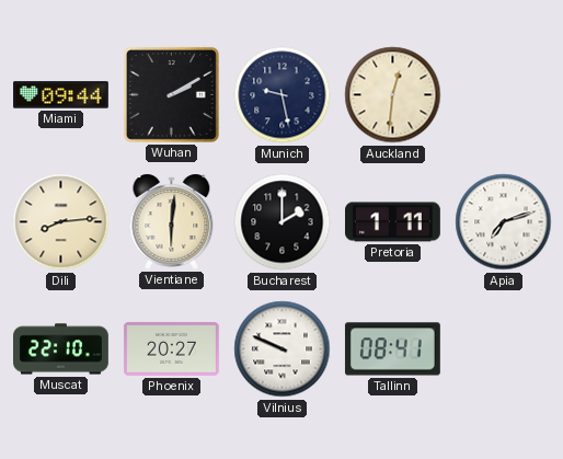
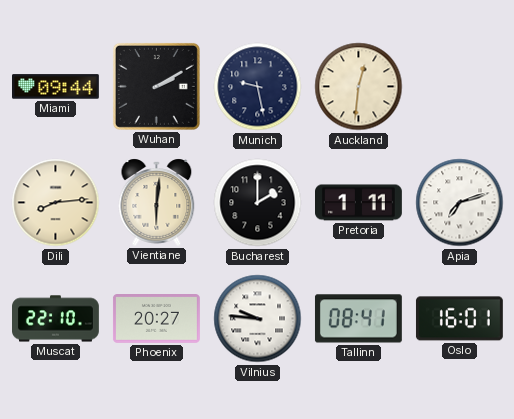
Vilnius: 9:49 -> 9:46 (258, 319)
Oslo: none -> 16:01 (459, 319)
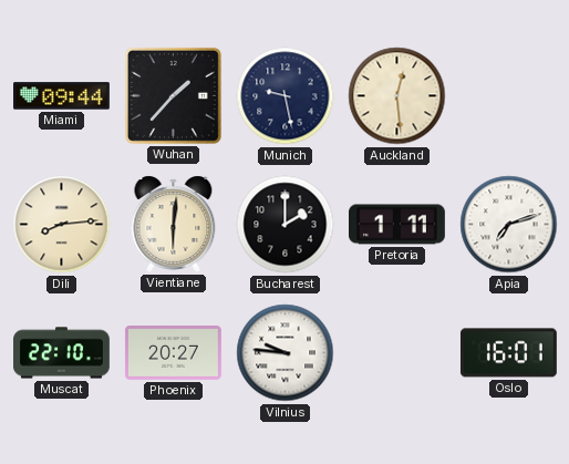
Wuhan: 2:10 -> 1:37 (173, 95)
Auckland: 12:31 -> 12:29 (397, 96)
Tallinn: 08:41 -> none (358, 319)
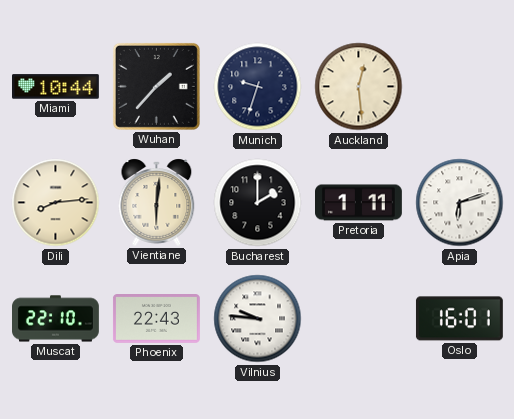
Miami: 09:44 -> 10:44 (56, 87)
Munich: 9:28 -> 9:33 (258, 87)
Apia: 7:12 -> 6:12 (460, 203)
Phoenix: 20:27 -> 22:43 (156, 319)
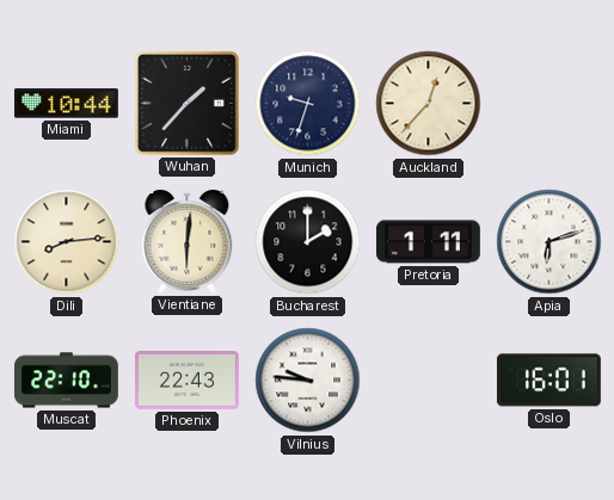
Auckland: 12:29 -> 12:37 (429, 104)
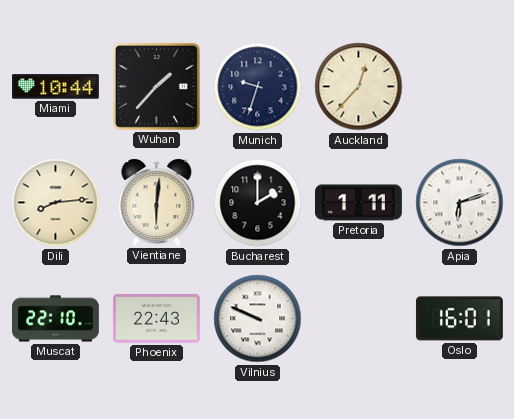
Vilnius: 9:46 -> 9:49 (258, 319)
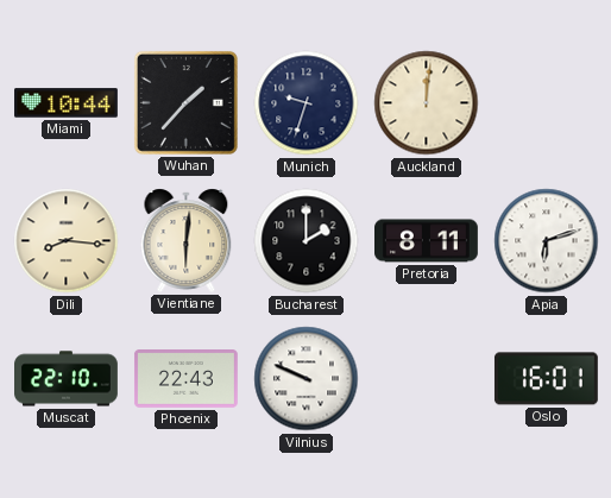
Auckland: 12:37 -> 12:01 (427, 103)
Dili: 8:14 -> 8:16 (67, 241)
Pretoria: 1:11 -> 8:11 (427, 241)
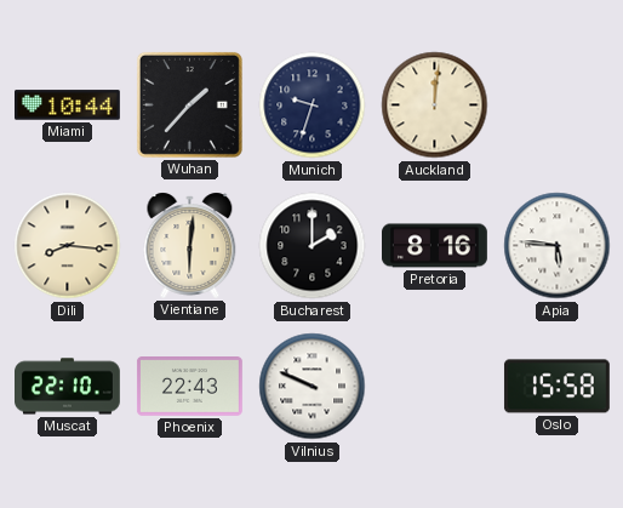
Pretoria: 8:11 -> 8:16 (435, 246)
Apia: 6:12 -> 5:46 (558, 246)
Oslo: 16:01 -> 15:58 (556, 387)
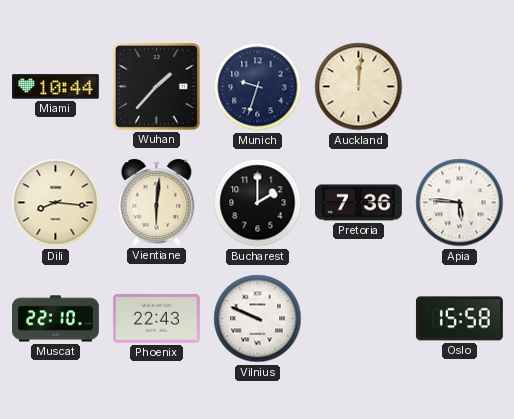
Pretoria: 8:16 -> 7:36 (359, 203)
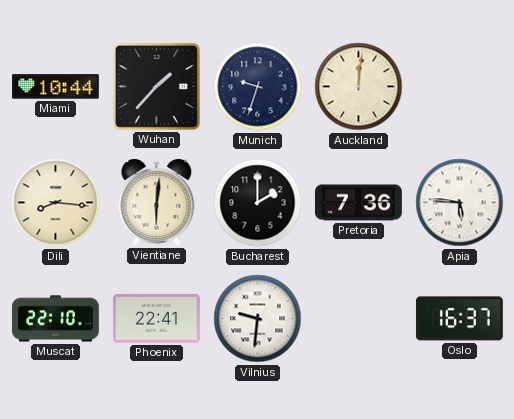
Phoenix: 22:43 -> 22:41 (156, 319)
Vilnius: 9:49 -> 9:31 (258, 319)
Oslo: 15:58 -> 16:37 (459, 319)
